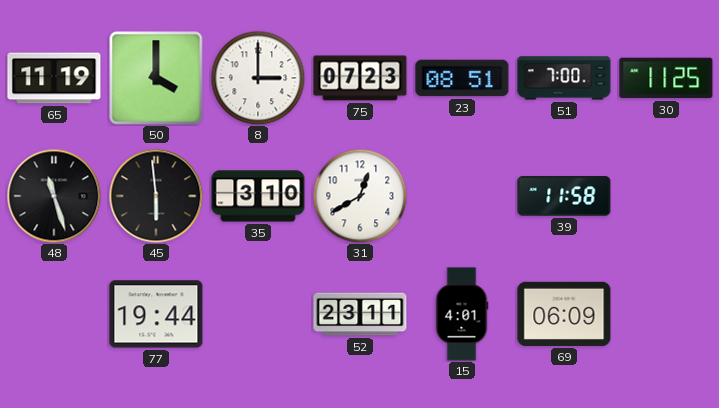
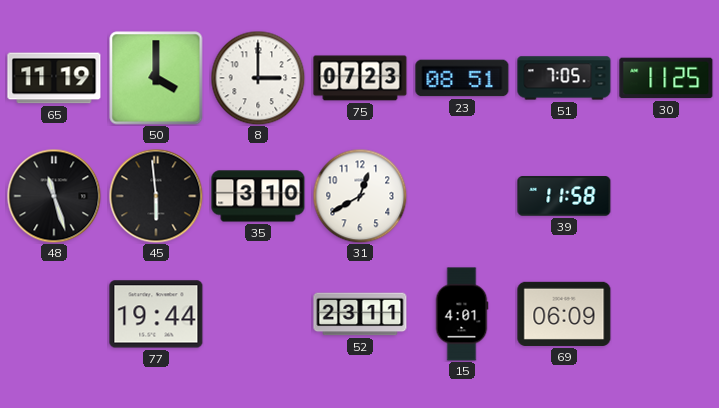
51: 7:00 -> 7:05 (564, 78)
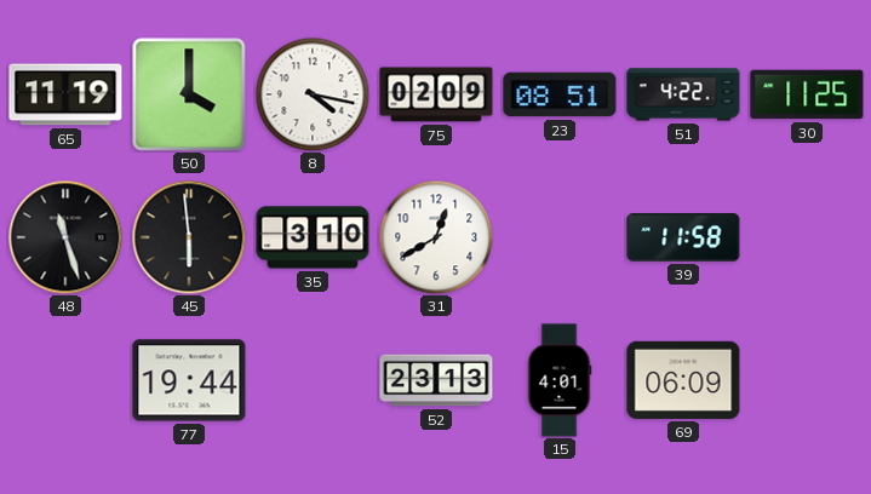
8: 3:00 -> 4:17 (313, 94)
75: 07:23 -> 02:09 (436, 94)
51: 7:05 -> 4:22 (683, 94)
52: 23:11 -> 23:13 (436, 380)
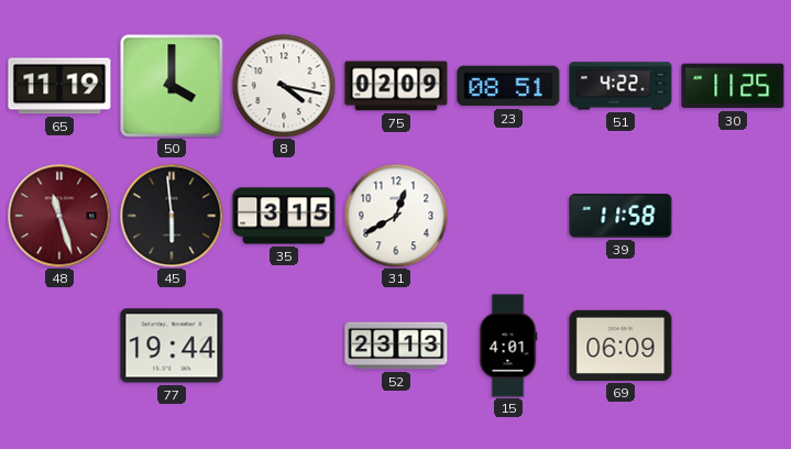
48 dial: black -> burgundy (59, 216)
35: 3:10 -> 3:15 (284, 216)
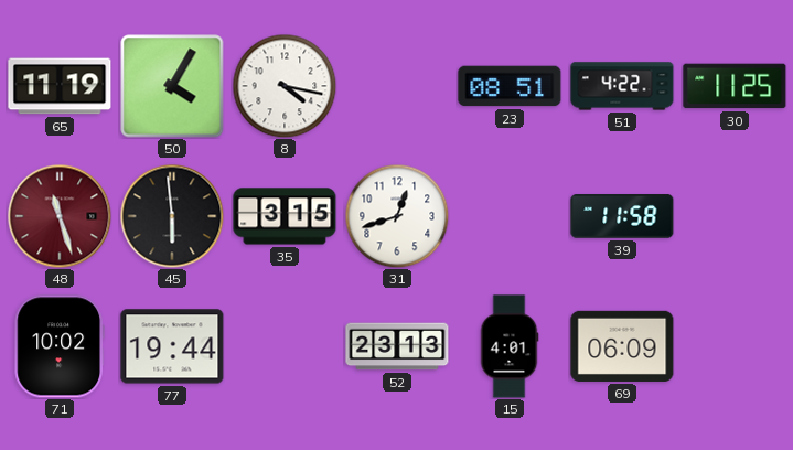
50: 4:00 -> 4:05 (172, 86)
75: 02:09 -> none (396, 86)
31: 12:40 -> 12:42 (397, 216)
71: none -> 10:02 (60, 346)
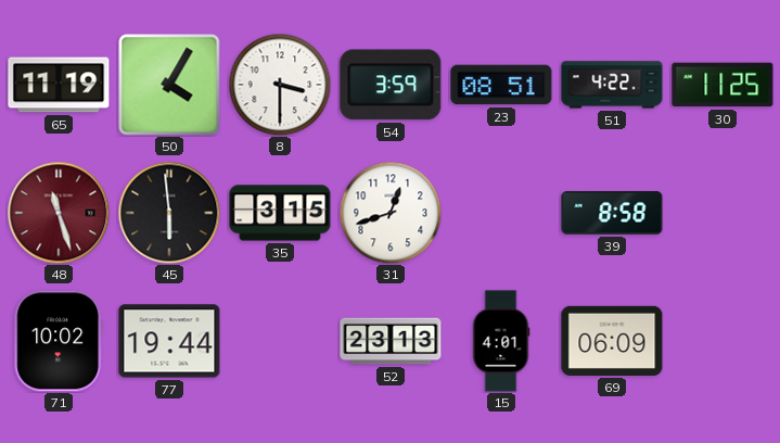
8: 4:17 -> 3:30 (280, 85)
54: none -> 3:59 (391, 85)
39: 11:58 -> 8:58 (612, 213)
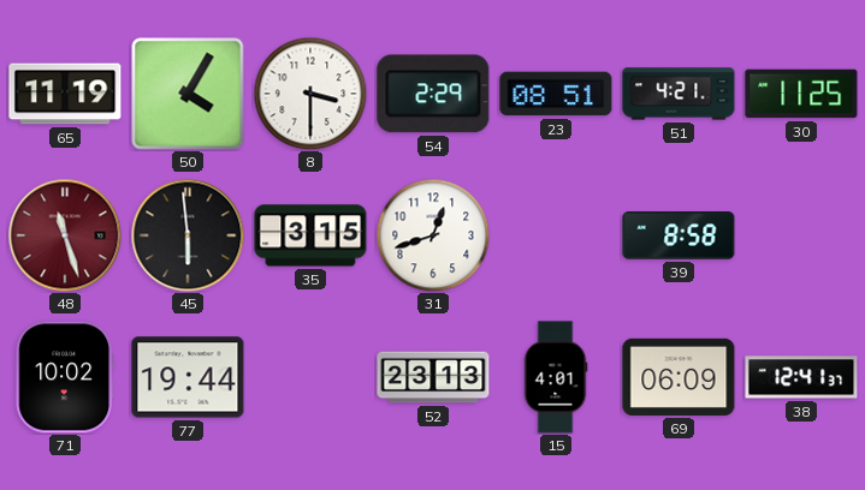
54: 3:59 -> 2:29 (433, 94)
51: 4:22 -> 4:21 (679, 94)
38: none -> 12:41 (801, 377)
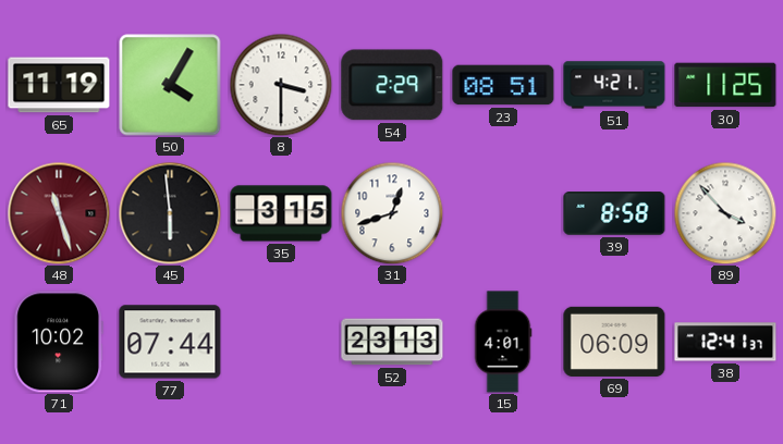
89: none -> 3:53 (725, 213)
77: 19:44 -> 07:44 (170, 342)
